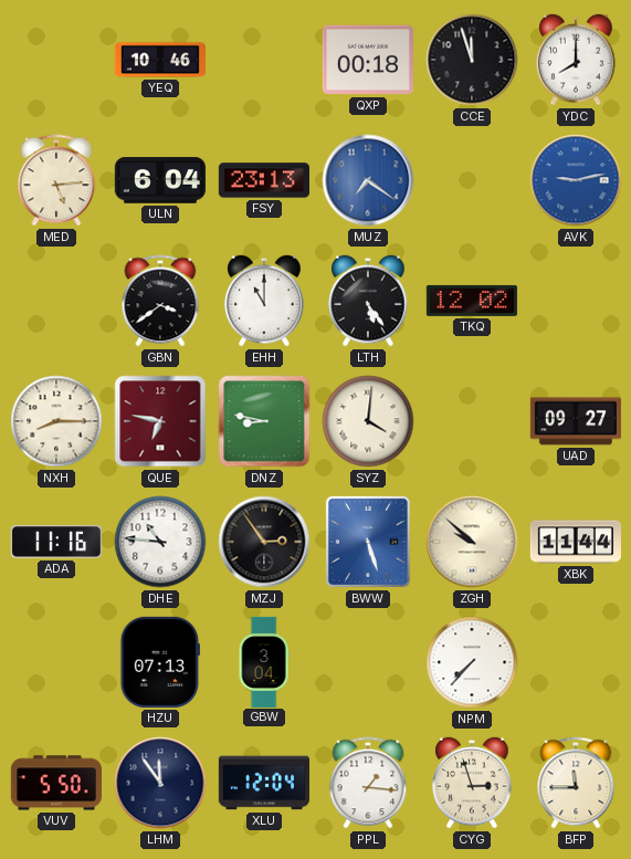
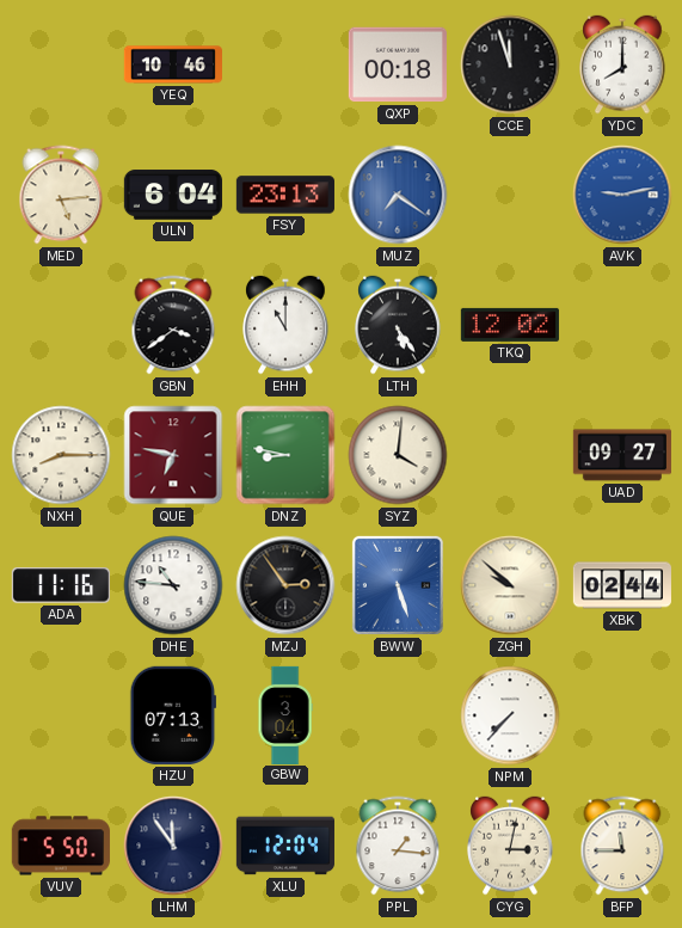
XBK: 11:44 -> 02:44 (622, 585)
CYG: 2:57 -> 3:02 (510, 846)
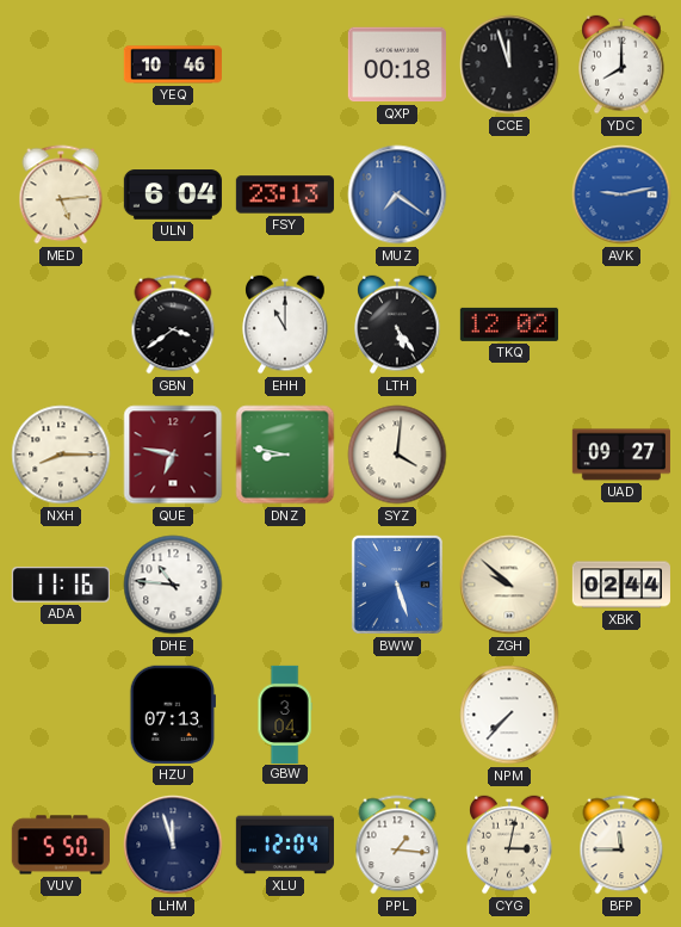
MZJ: 2:54 -> none (285, 585)
LHM: 11:54 -> 11:57 (173, 845)
